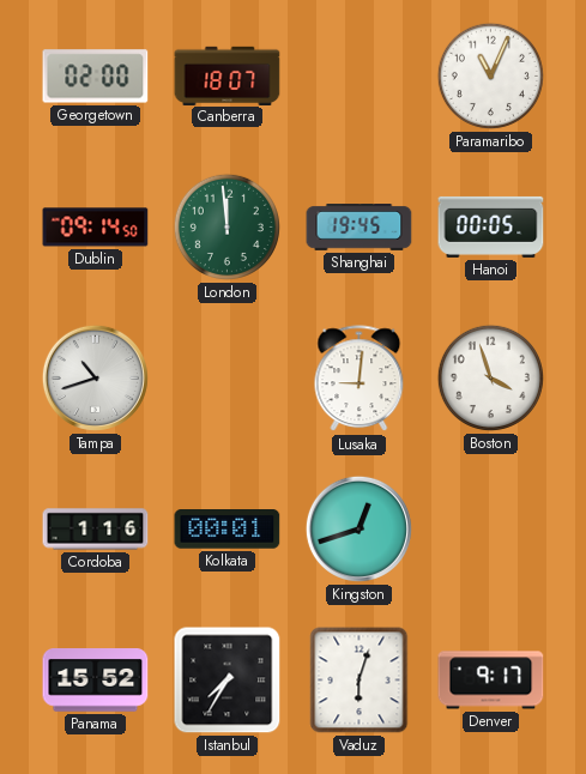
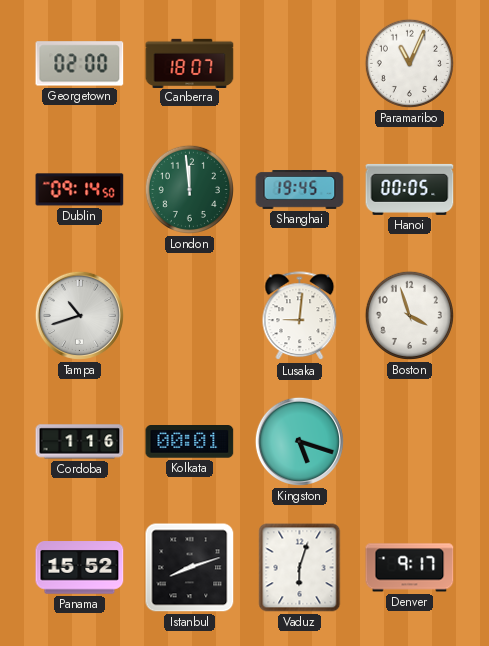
Kingston: 12:42 -> 5:18 (299, 441)
Istanbul: 7:35 -> 8:12 (190, 568)
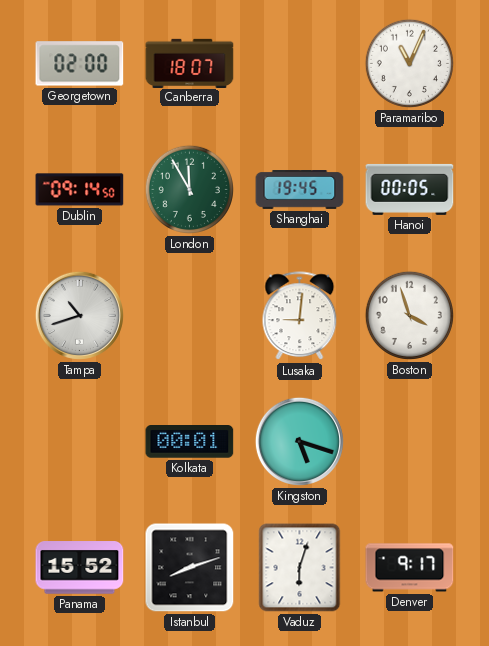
London: 11:59 -> 11:55 (189, 189)
Cordoba: 1:16 -> none (80, 442)
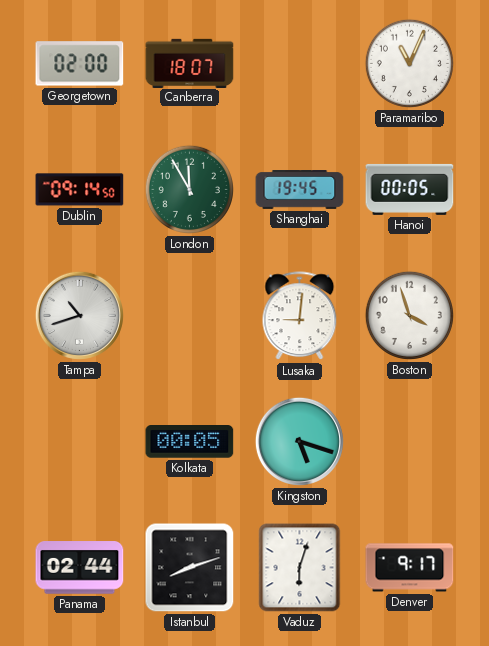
Kolkata: 00:01 -> 00:05 (190, 442)
Panama: 15:52 -> 02:44 (80, 568)
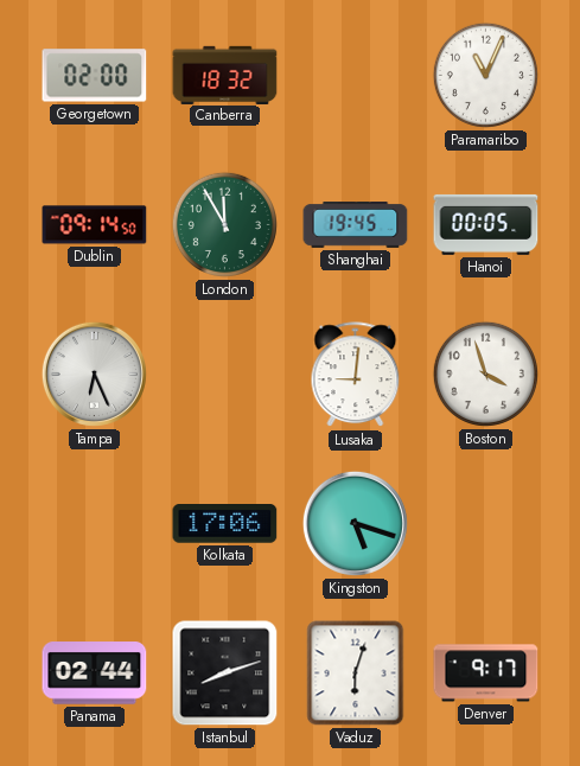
Canberra: 18:07 -> 18:32 (225, 75)
Tampa: 10:42 -> 6:26 (94, 374)
Kolkata: 00:05 -> 17:06 (225, 524)
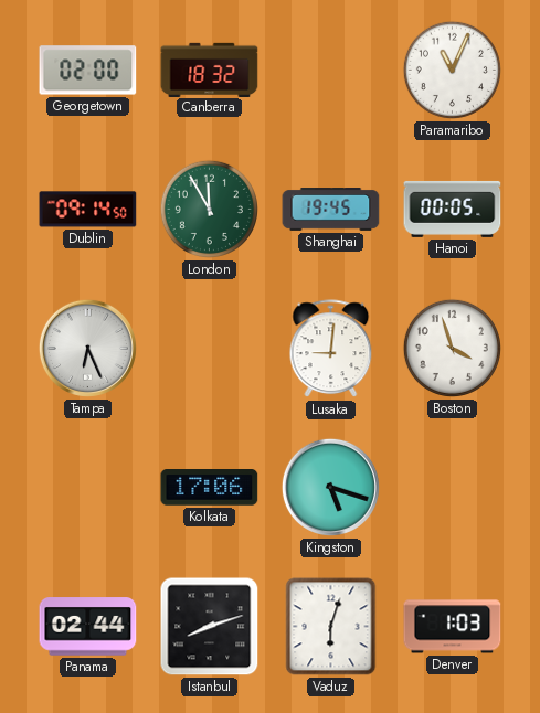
Denver: 9:17 -> 1:03 (453, 627)
